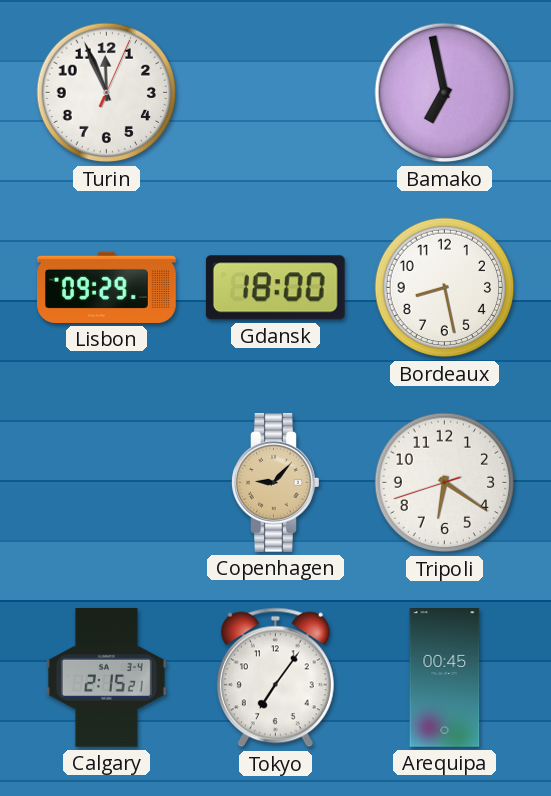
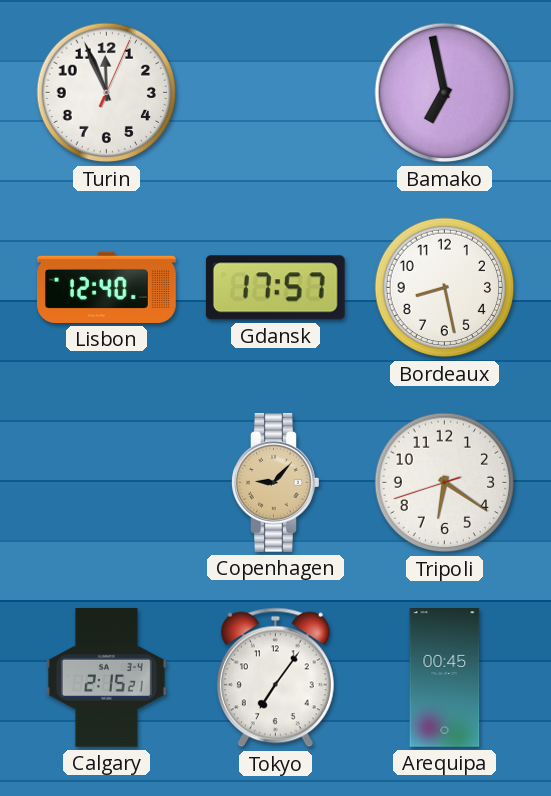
Lisbon: 09:29 -> 12:40 (107, 287)
Gdansk: 18:00 -> 17:57 (275, 288)
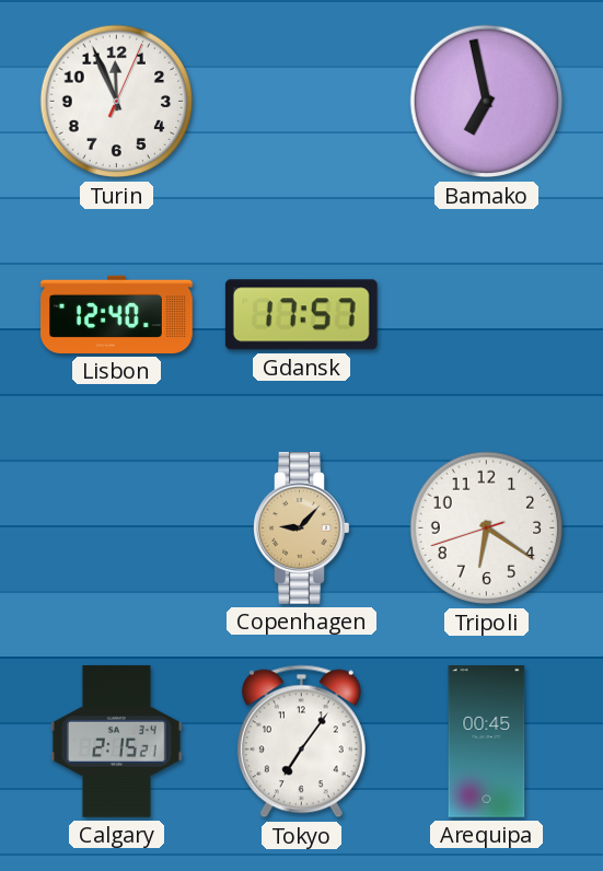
Bordeaux: 8:28 -> none (445, 288)
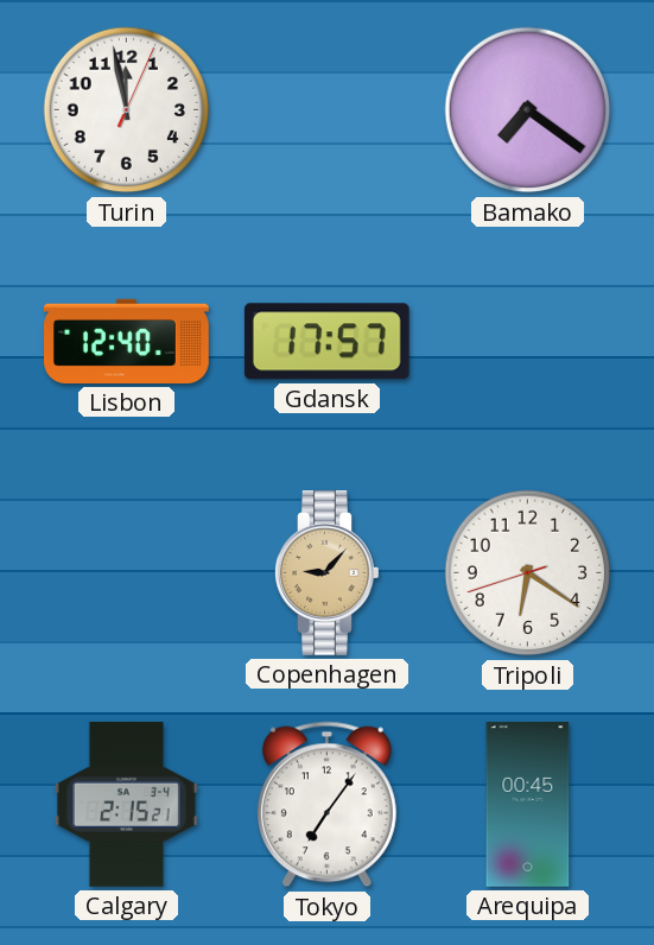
Turin: 11:56 -> 11:58 (127, 110)
Bamako: 6:58 -> 7:21 (528, 110)
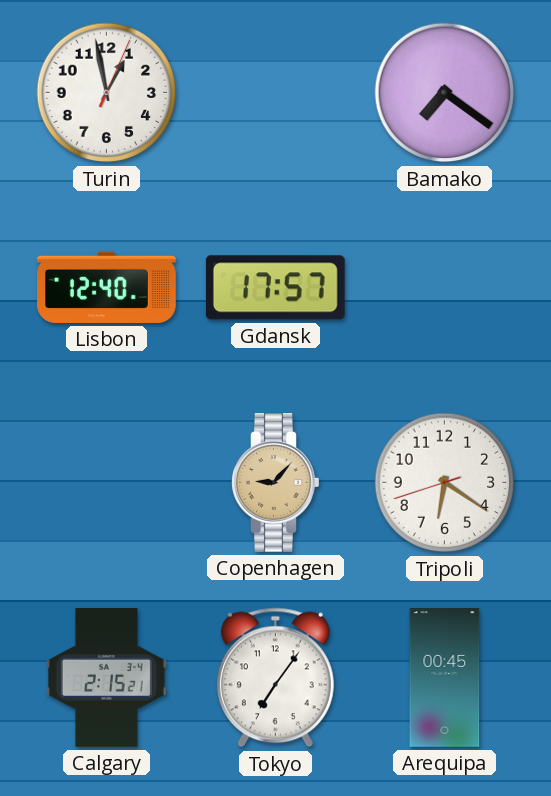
Turin: 11:58 -> 12:58 (107, 93)
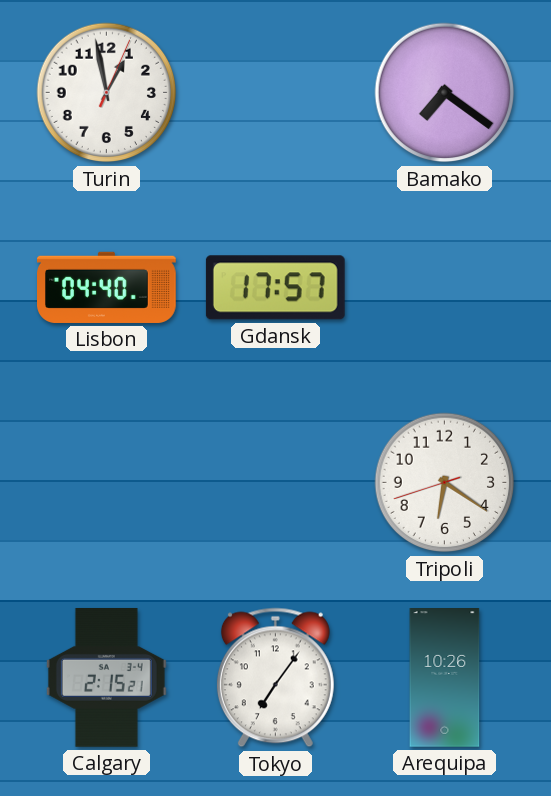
Lisbon: 12:40 -> 04:40 (107, 287)
Copenhagen: 9:07 -> none (276, 483)
Arequipa: 00:45 -> 10:26 (445, 678)
